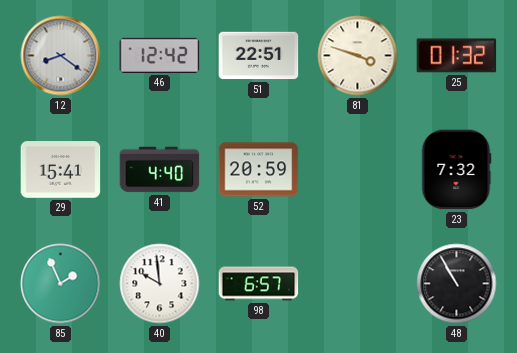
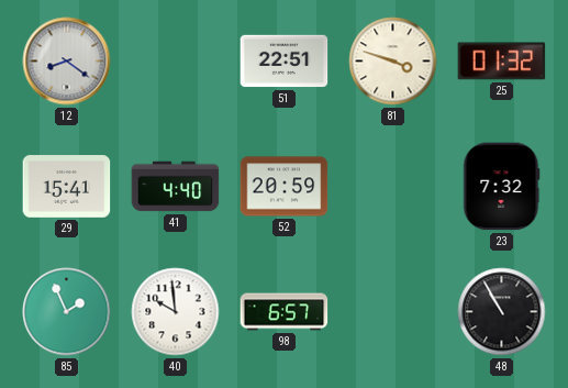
46: 12:42 -> none (160, 55)
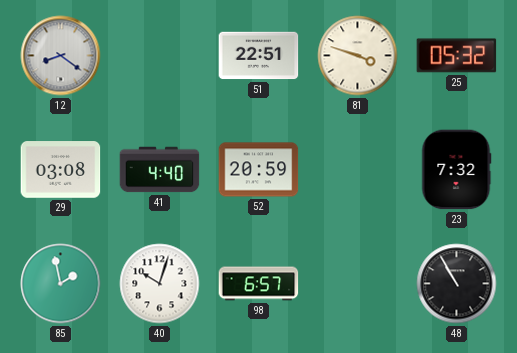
25: 01:32 -> 05:32 (457, 56)
29: 15:41 -> 03:08 (61, 170)
85: 1:56 -> 1:58 (61, 284)
40: 9:59 -> 10:03 (160, 284)
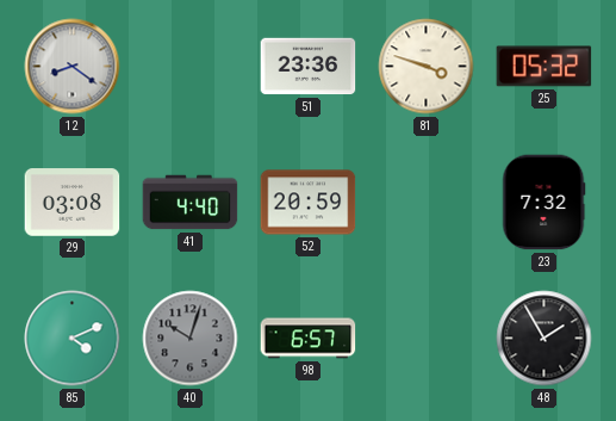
51: 22:51 -> 23:36 (309, 67)
85: 1:58 -> 4:11 (73, 339)
40 dial: white -> grey (191, 339)
48: 10:55 -> 1:55 (545, 339)
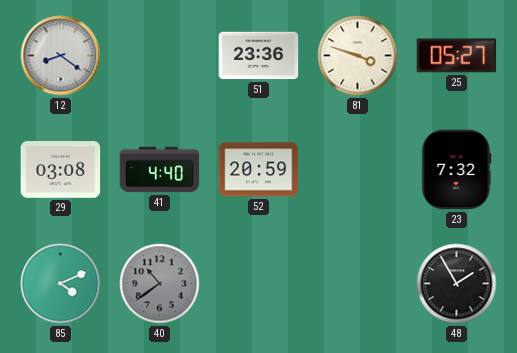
25: 05:32 -> 05:27 (457, 56)
40: 10:03 -> 10:39 (160, 284)
98: 6:57 -> none (309, 339)
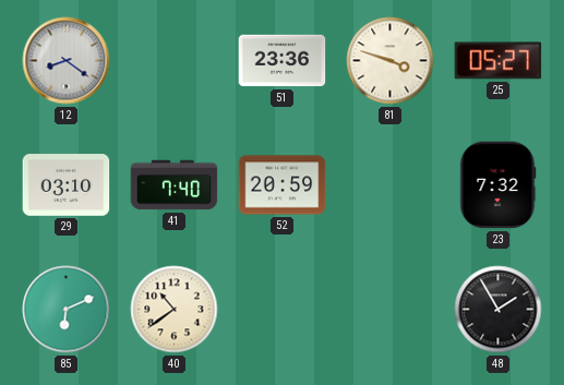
29: 03:08 -> 03:10 (67, 185)
41: 4:40 -> 7:40 (175, 185)
85: 4:11 -> 6:11 (67, 310)
40 dial: grey -> cream (175, 310)
